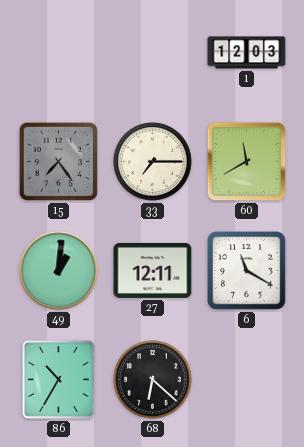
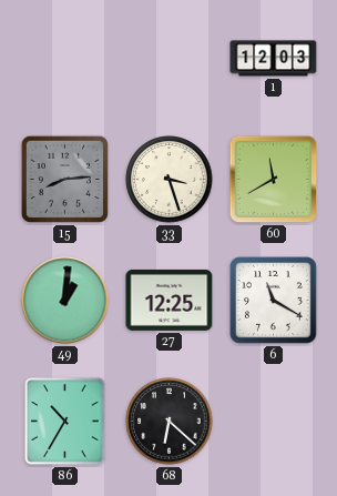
15: 7:24 -> 8:14 (64, 179)
33: 7:15 -> 3:27 (170, 180)
27: 12:11 -> 12:25 (170, 300)
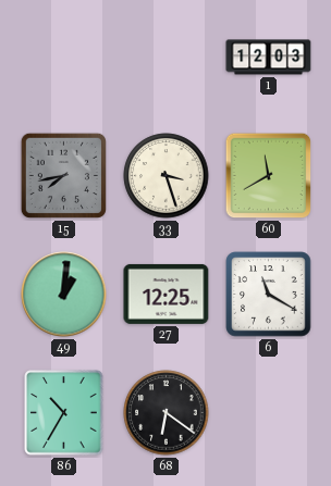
15: 8:14 -> 7:43 (63, 175)
68: 6:22 -> 6:21 (167, 413)
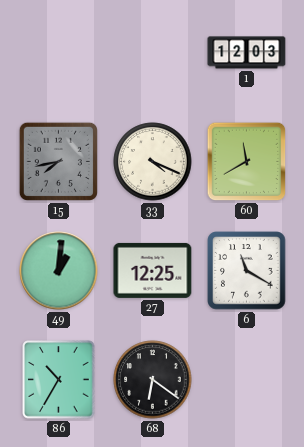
33: 3:27 -> 4:19 (153, 162)
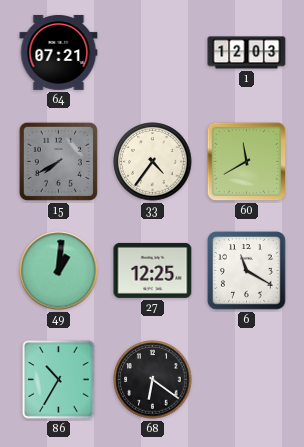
64: none -> 07:21 (59, 52)
15: 7:43 -> 7:40 (58, 161)
33: 4:19 -> 4:36 (153, 162)
